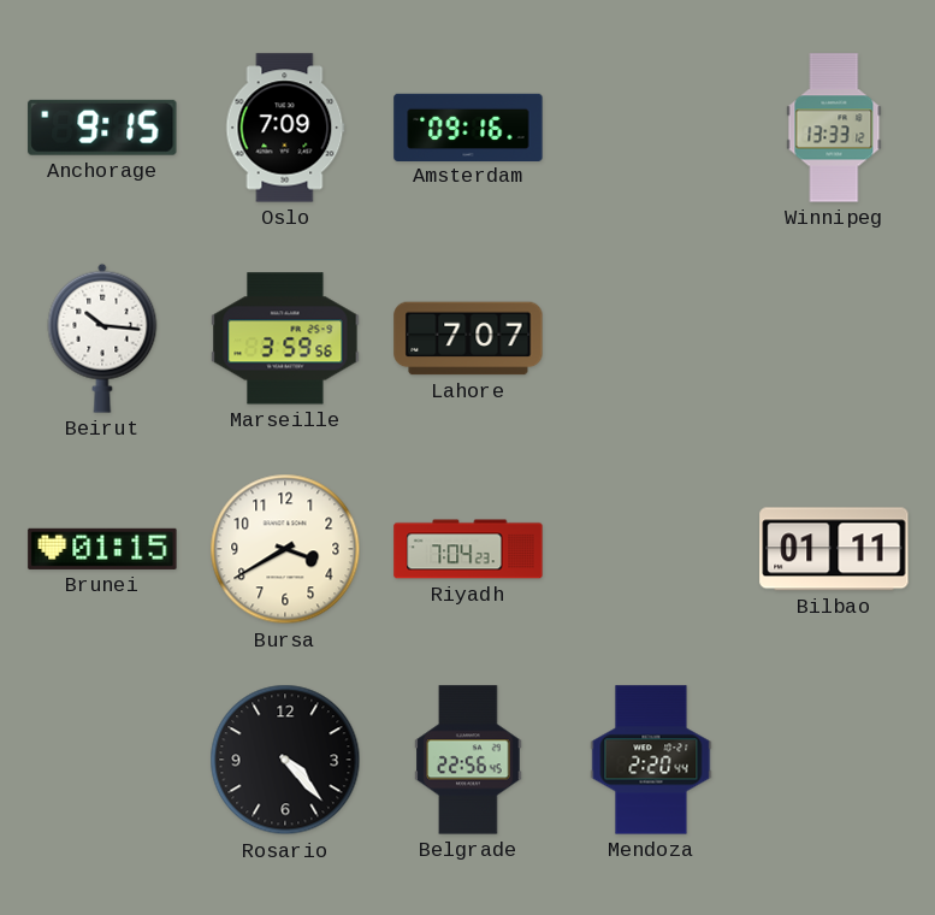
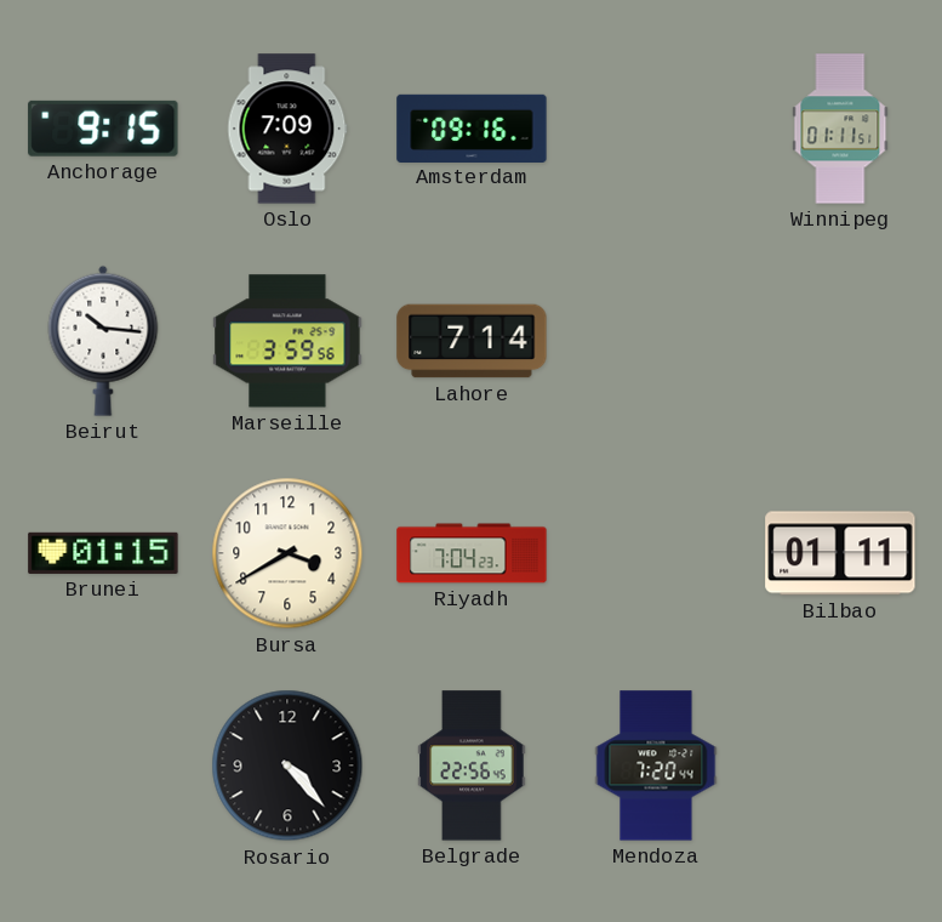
Winnipeg: 13:33 -> 01:11 (840, 129)
Lahore: 7:07 -> 7:14 (472, 341)
Mendoza: 2:20 -> 7:20 (656, 766)
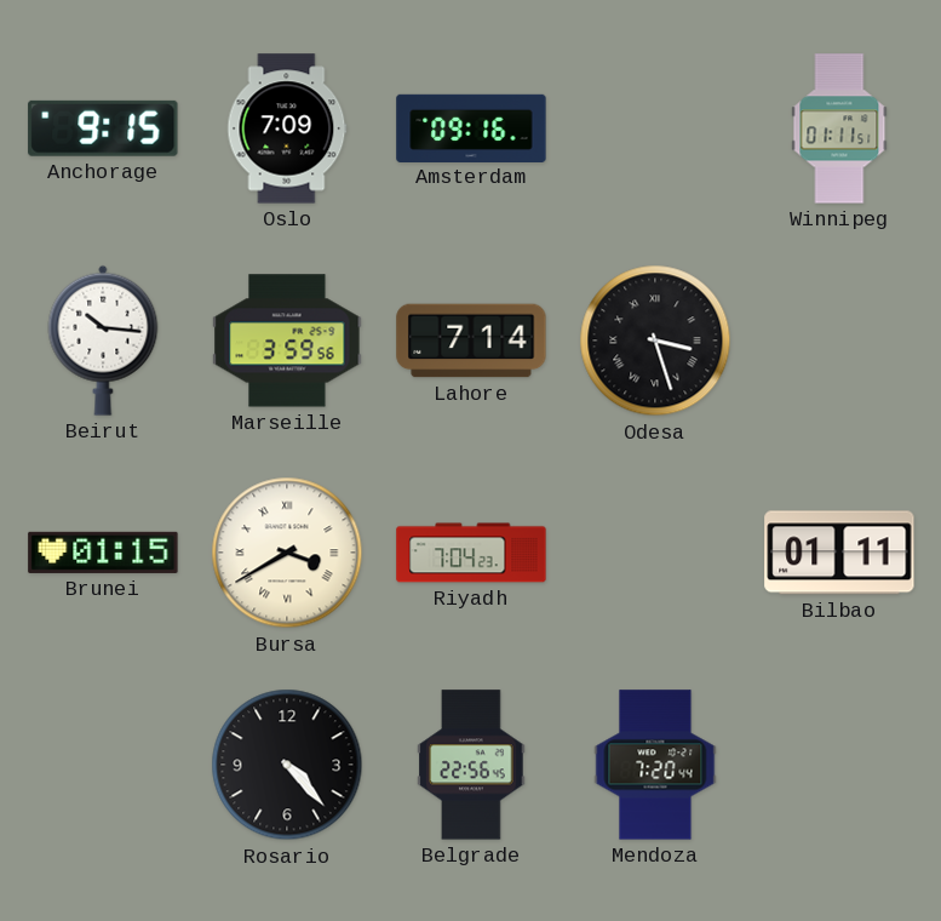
Odesa: none -> 3:27 (655, 341)
Bursa numerals: Arabic -> Roman (287, 553)
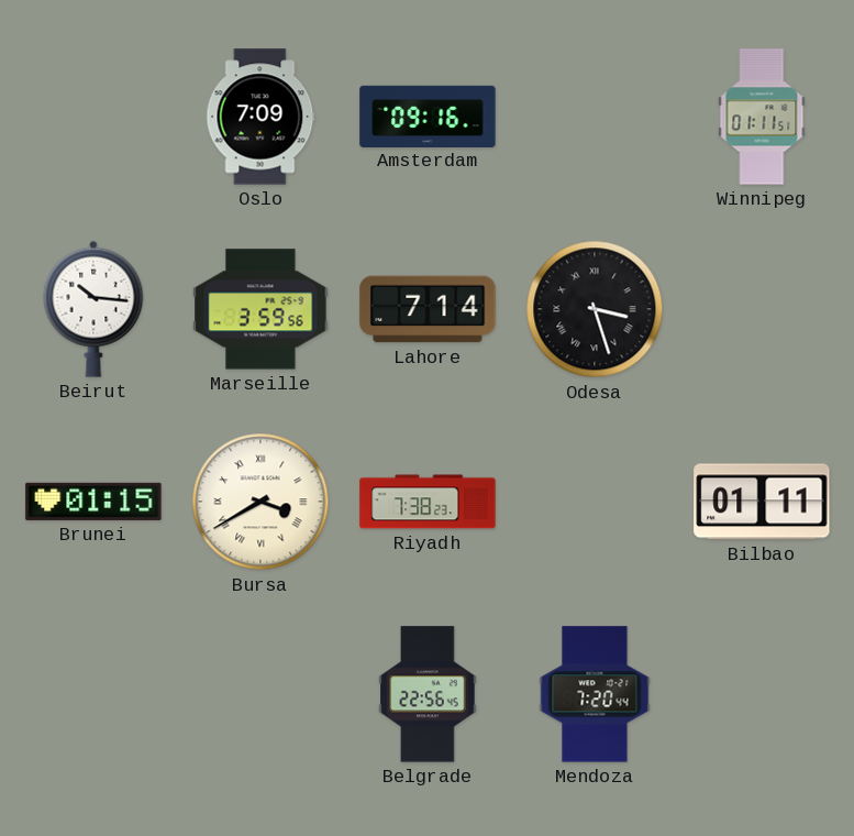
Anchorage: 9:15 -> none (103, 128)
Riyadh: 7:04 -> 7:38 (428, 502)
Rosario: 4:23 -> none (287, 765)
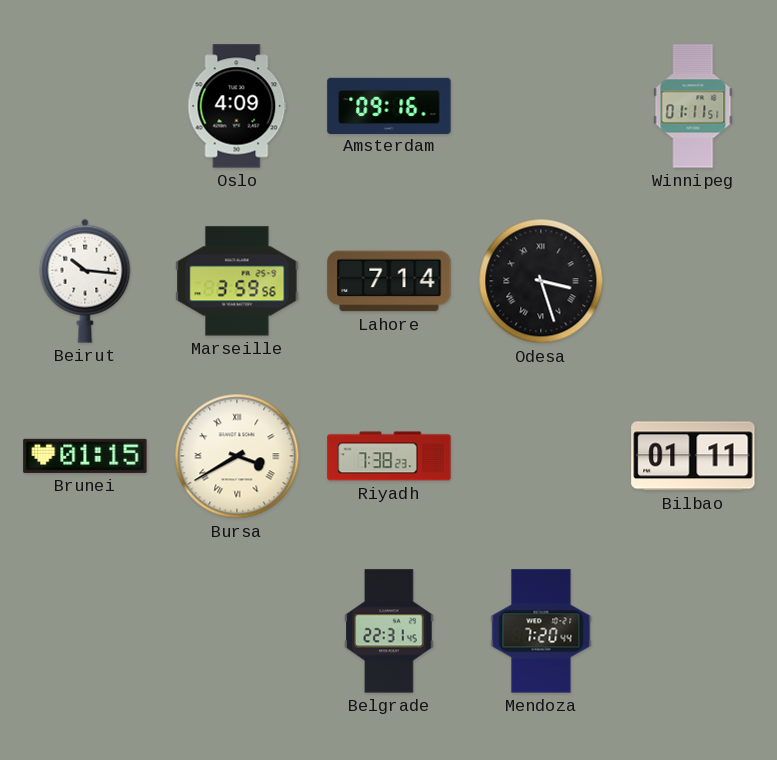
Oslo: 7:09 -> 4:09 (237, 106)
Belgrade: 22:56 -> 22:31 (389, 631)
